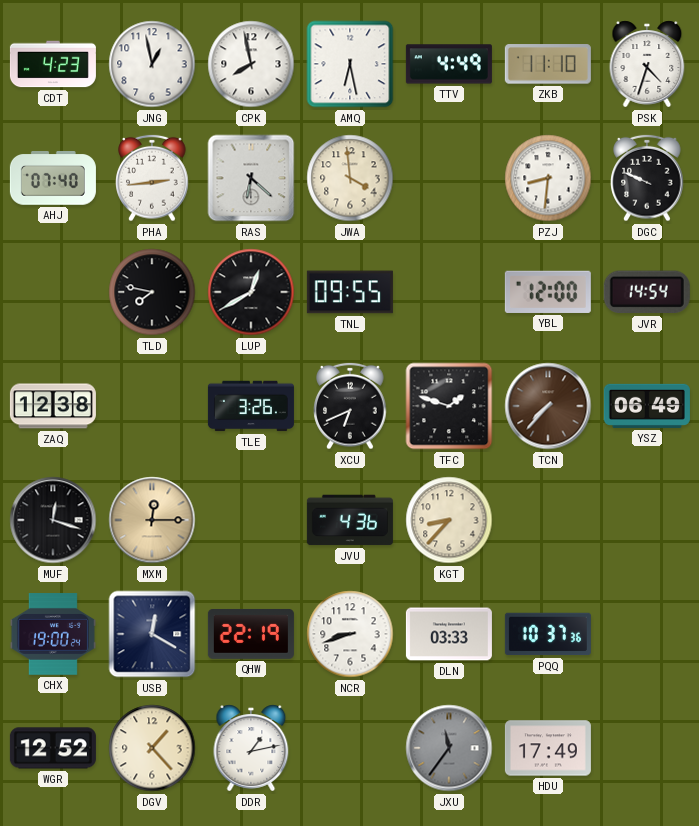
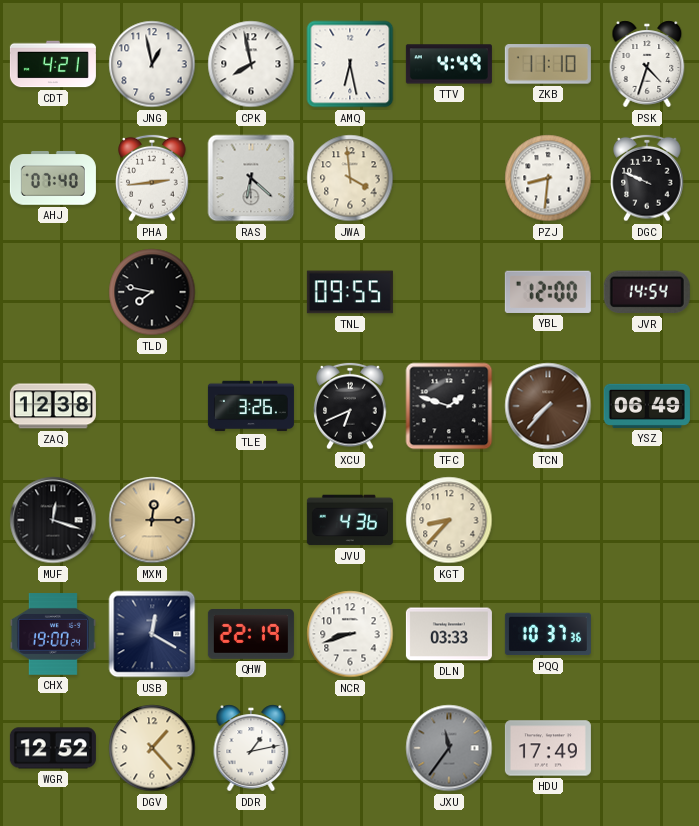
CDT: 4:23 -> 4:21 (53, 64)
LUP: 12:40 -> none (251, 292)
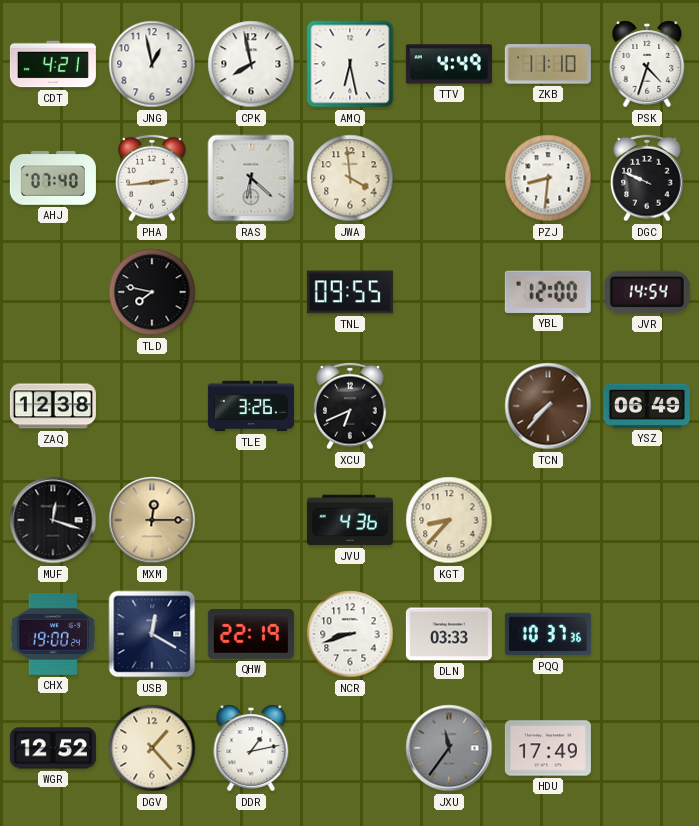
TFC: 1:48 -> none (449, 406)
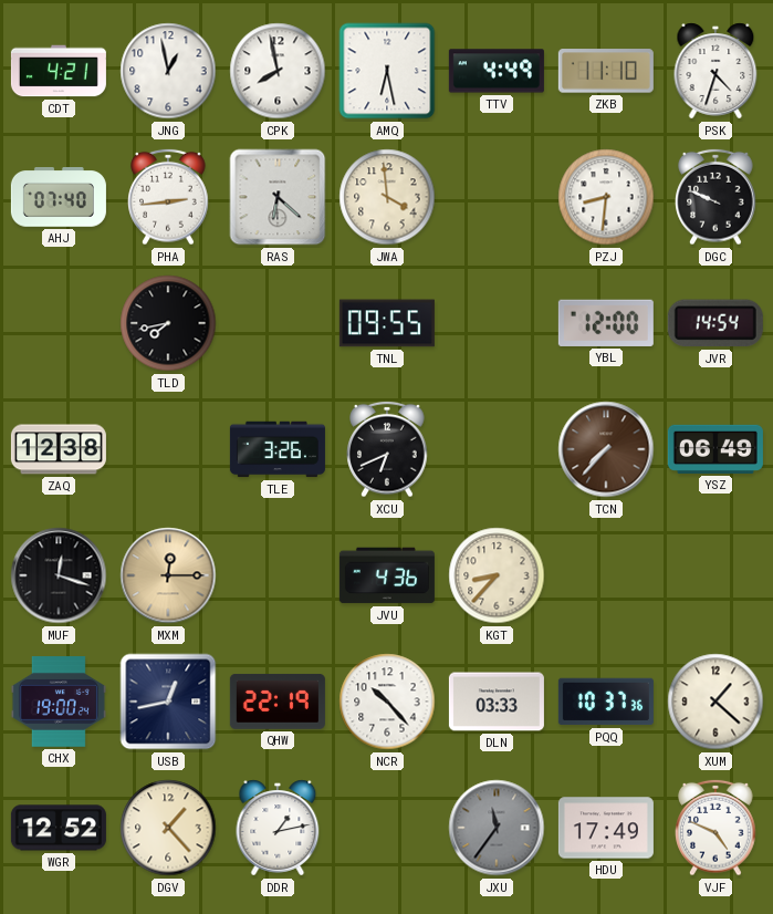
TLD: 7:47 -> 7:43 (168, 323)
USB: 12:20 -> 12:43 (168, 702)
NCR: 8:42 -> 10:23 (387, 702)
XUM: none -> 1:22 (715, 702)
VJF: none -> 4:49 (715, 828)
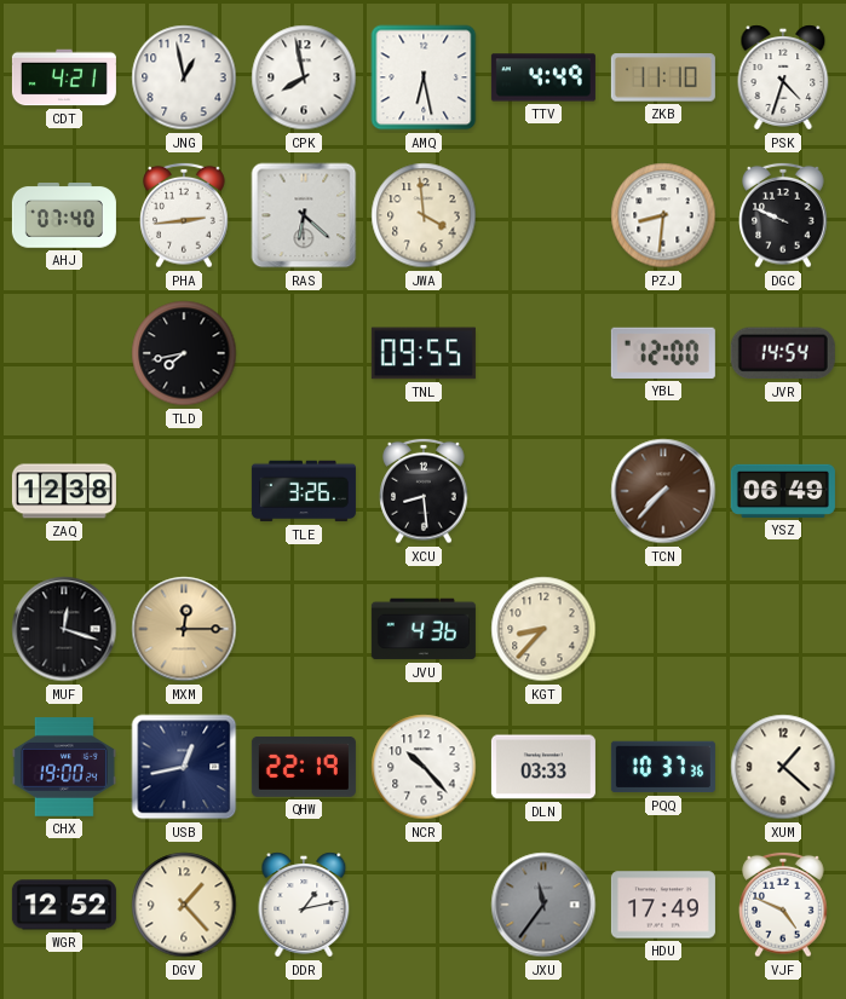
XCU: 6:41 -> 8:29 (424, 491)
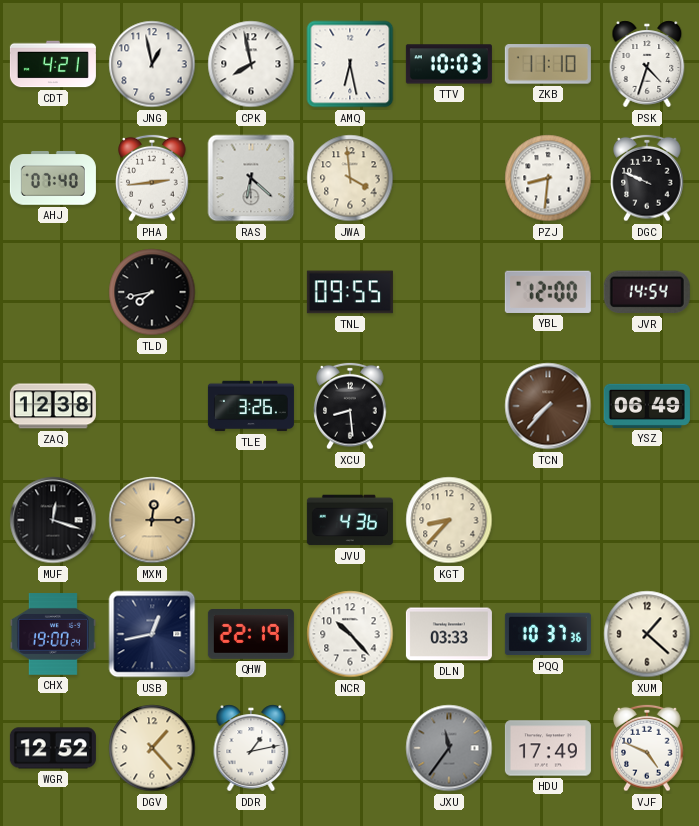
TTV: 4:49 -> 10:03 (449, 64)
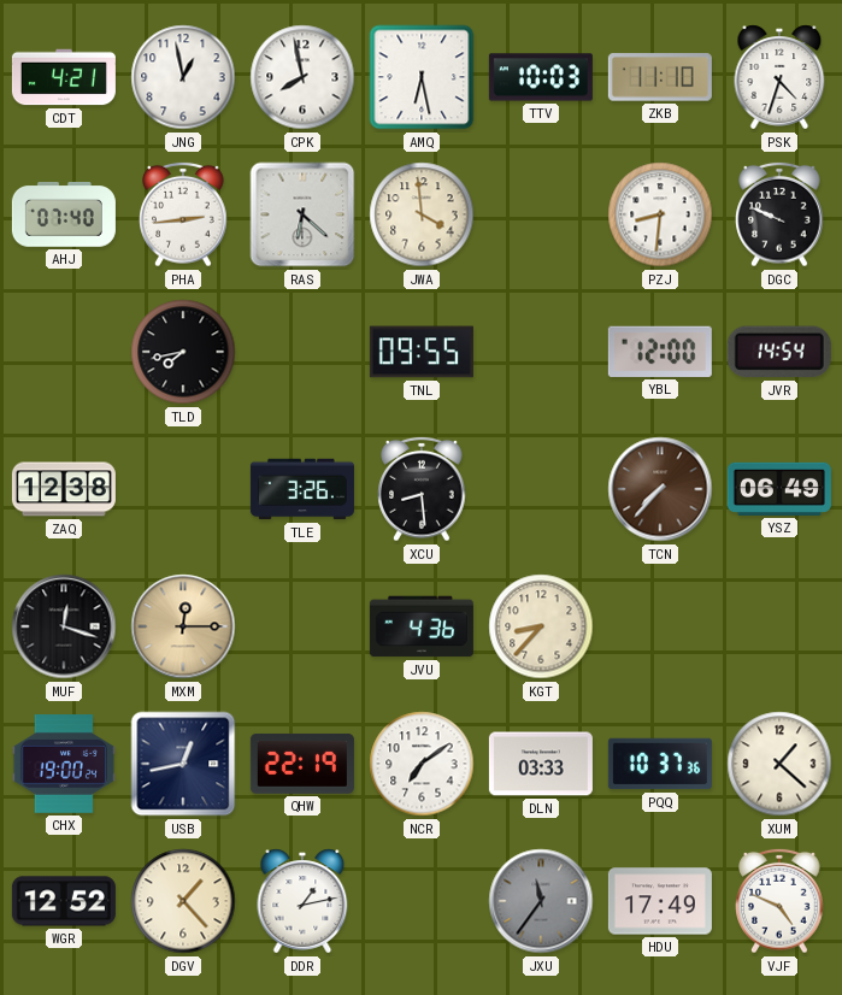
NCR: 10:23 -> 7:09 (422, 764)
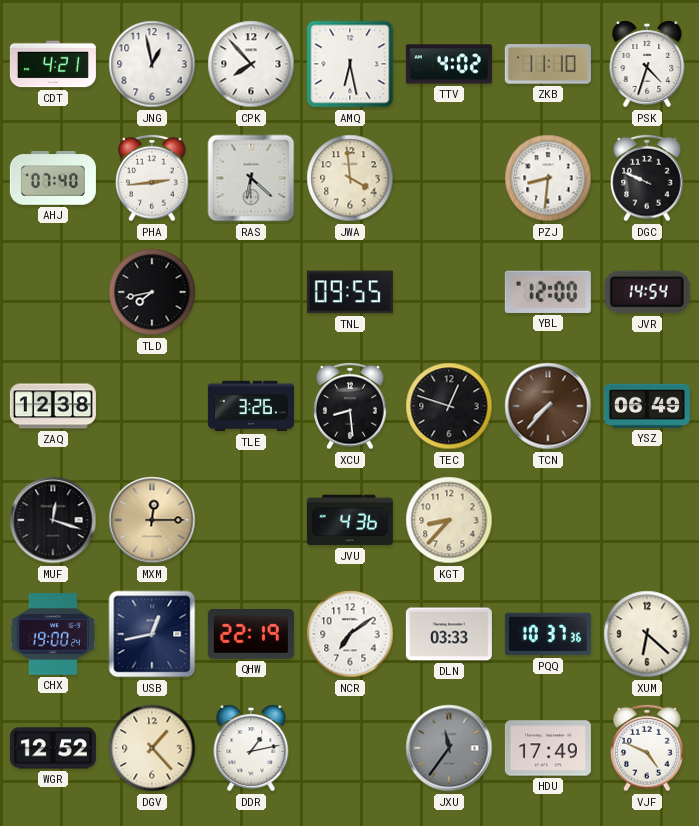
CPK: 7:58 -> 7:53 (251, 64)
TTV: 10:03 -> 4:02 (449, 64)
TEC: none -> 12:48 (449, 406)
XUM: 1:22 -> 6:22 (647, 634)
